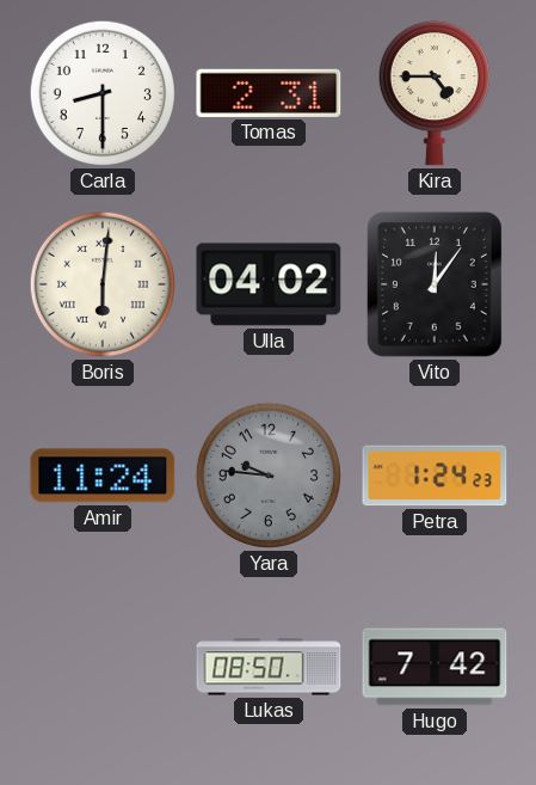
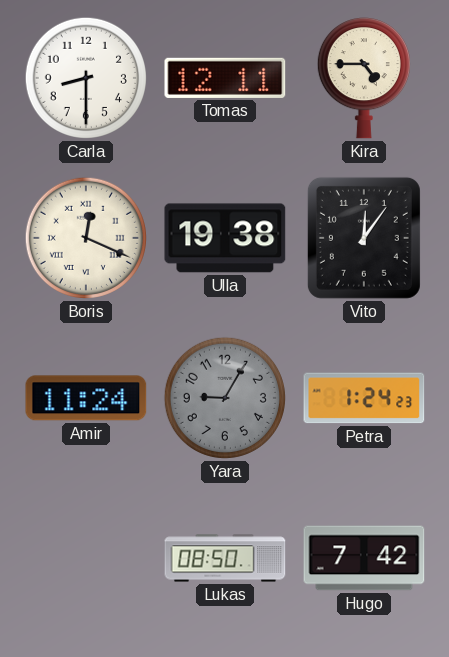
Tomas: 2:31 -> 12:11 (225, 78)
Boris: 6:01 -> 12:19 (86, 238)
Ulla: 04:02 -> 19:38 (225, 238)
Yara: 9:46 -> 9:05 (225, 398)
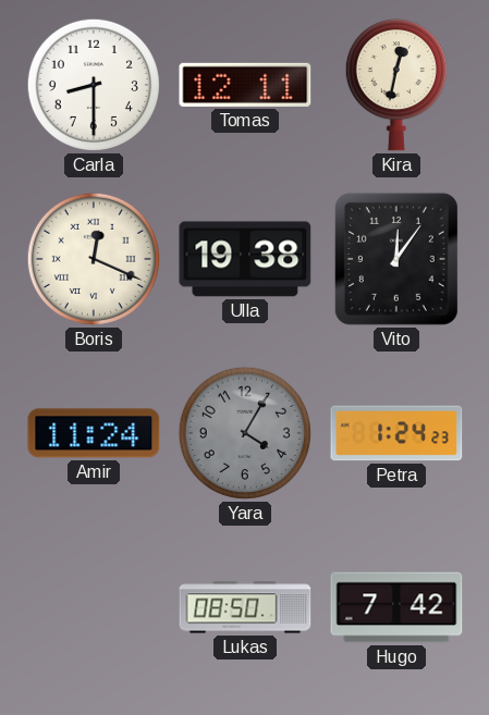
Kira: 4:45 -> 12:32 (396, 85)
Yara: 9:05 -> 4:05 (245, 433)
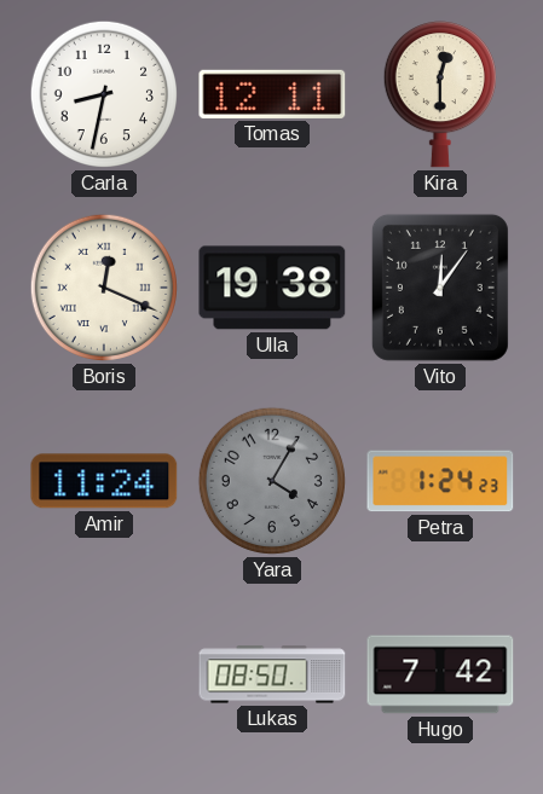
Carla: 8:30 -> 8:32 (104, 94)
Kira: 12:32 -> 12:30 (440, 94)
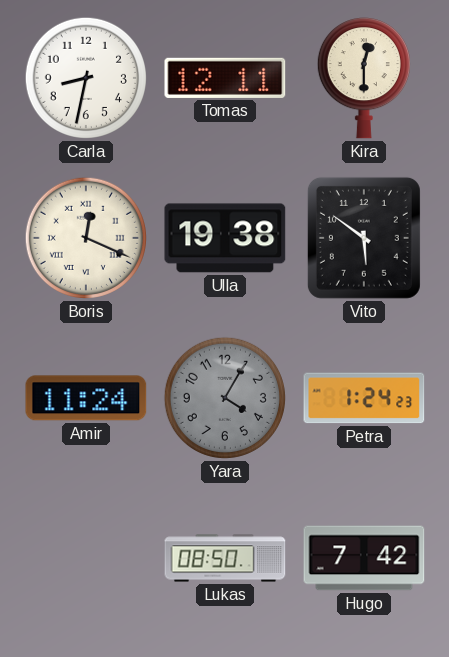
Vito: 12:06 -> 5:51 (364, 238)
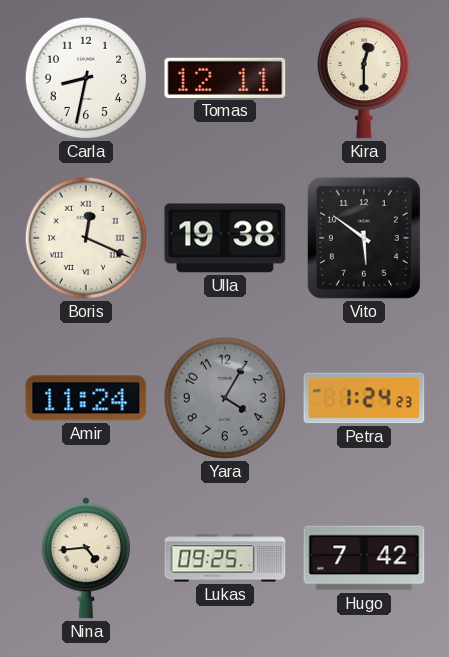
Nina: none -> 4:44 (86, 558)
Lukas: 08:50 -> 09:25 (225, 558)
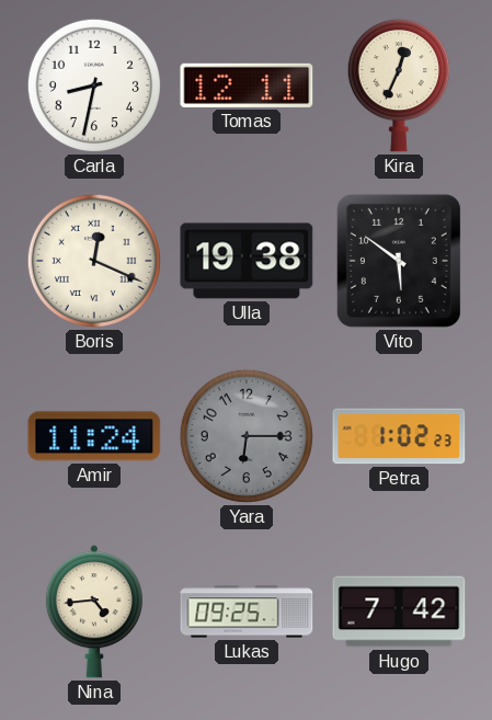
Kira: 12:30 -> 12:34 (399, 85)
Yara: 4:05 -> 6:15 (247, 436)
Petra: 1:24 -> 1:02 (399, 436)
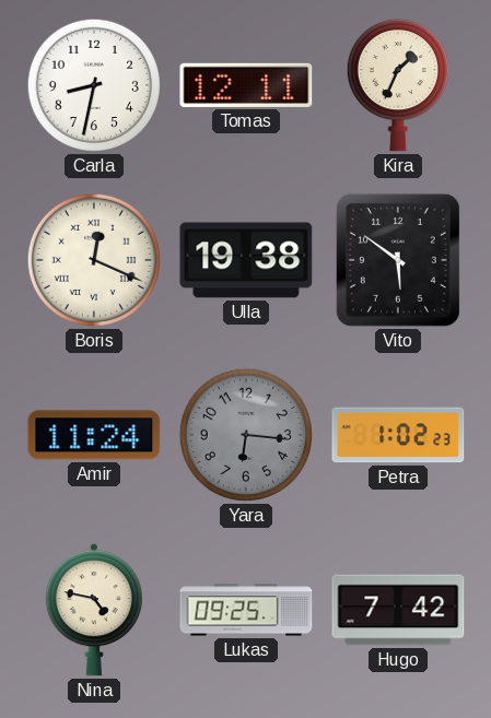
Kira: 12:34 -> 1:34 (398, 85)
Yara: 6:15 -> 6:16 (246, 435)
Nina: 4:44 -> 4:47 (94, 610)
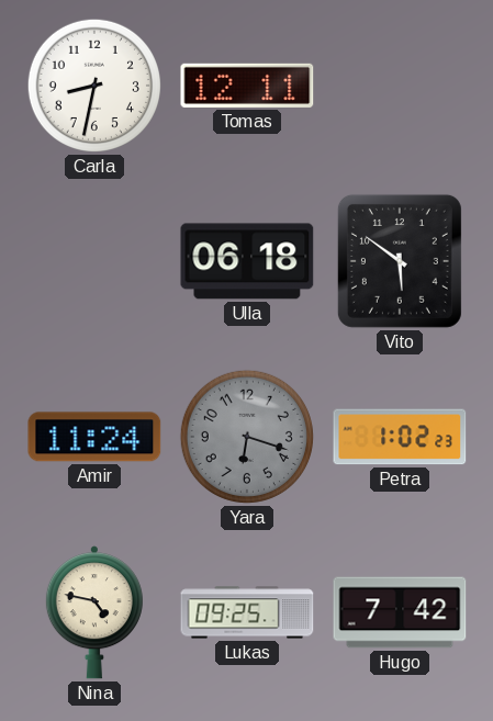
Kira: 1:34 -> none (398, 85)
Boris: 12:19 -> none (94, 260)
Ulla: 19:38 -> 06:18 (247, 261)
Yara: 6:16 -> 6:18 (247, 437)
